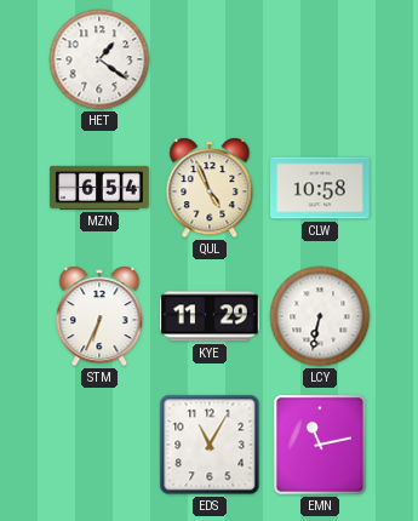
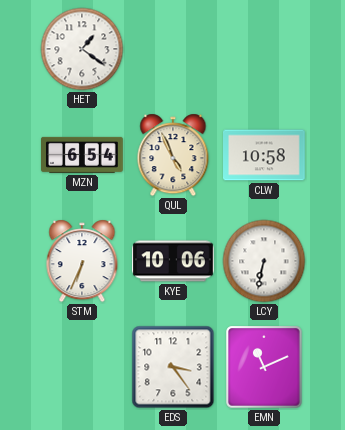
KYE: 11:29 -> 10:06 (174, 261)
EDS: 11:05 -> 3:24 (173, 367)
EMN: 11:13 -> 11:11 (264, 367)
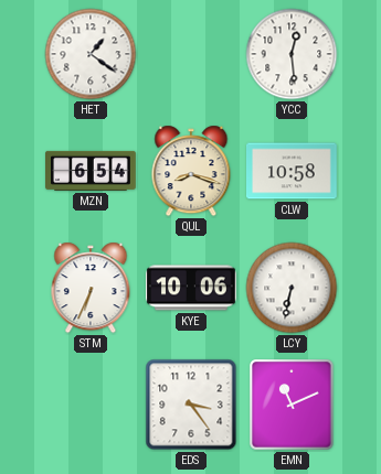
YCC: none -> 12:29 (292, 54)
QUL: 4:56 -> 8:18 (191, 171)
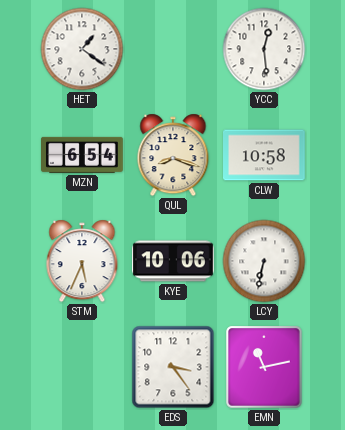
STM: 6:34 -> 5:34 (82, 261)
EMN: 11:11 -> 11:13 (264, 367)
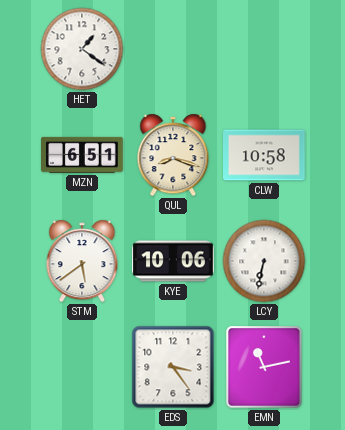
YCC: 12:29 -> none (264, 49)
MZN: 6:54 -> 6:51 (83, 155)
STM: 5:34 -> 5:39 (82, 261)
